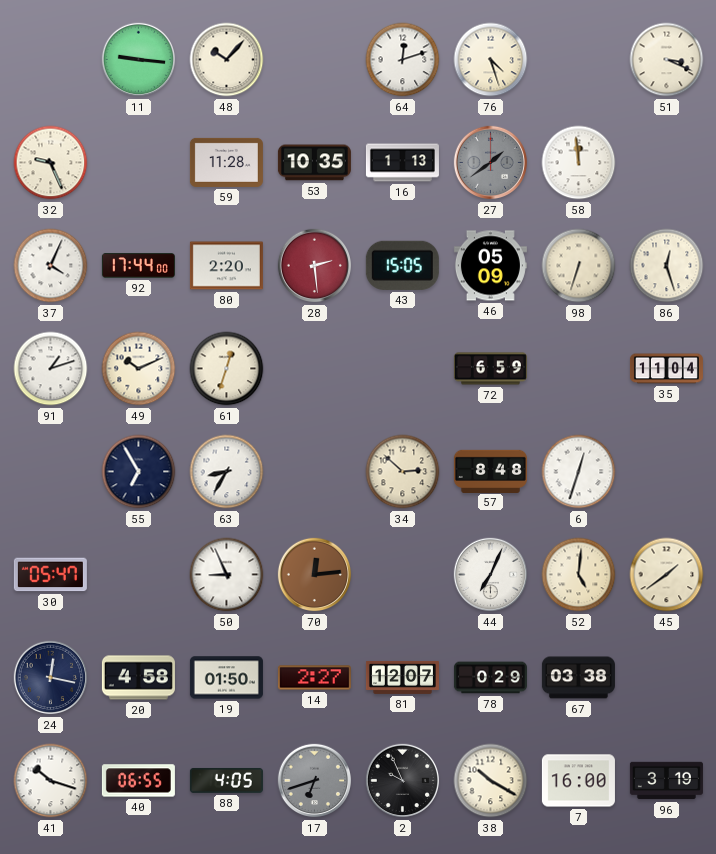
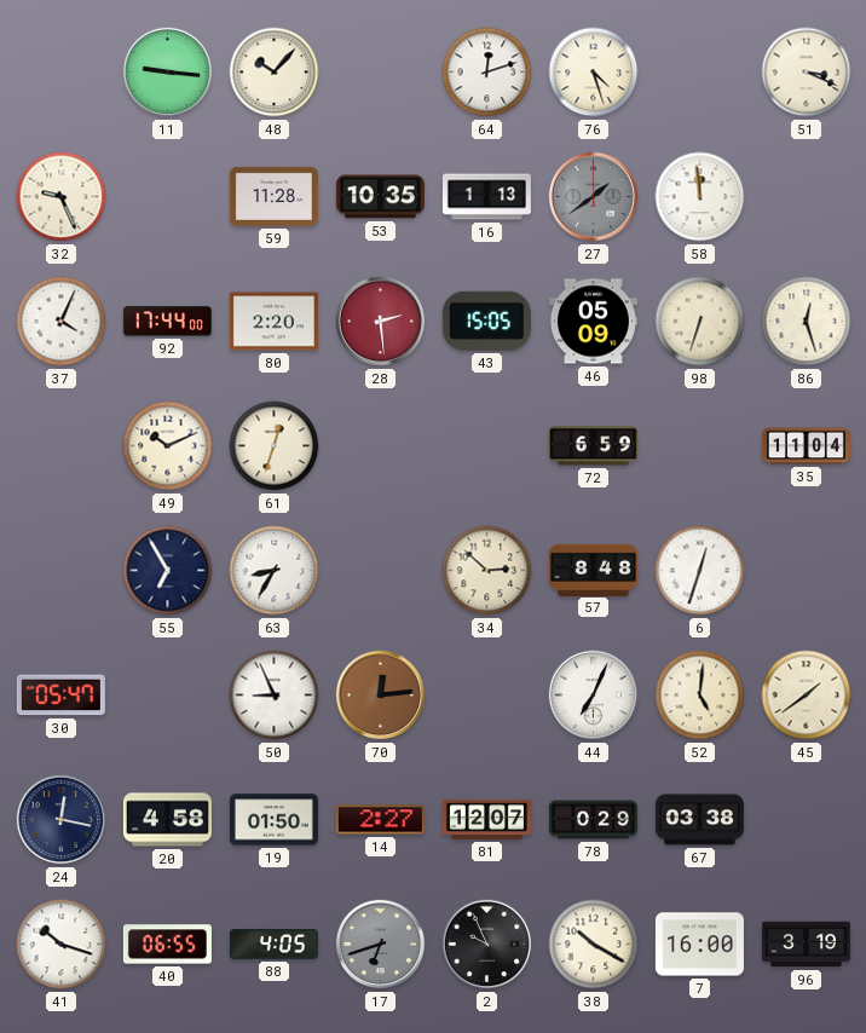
91: 1:12 -> none (51, 369)
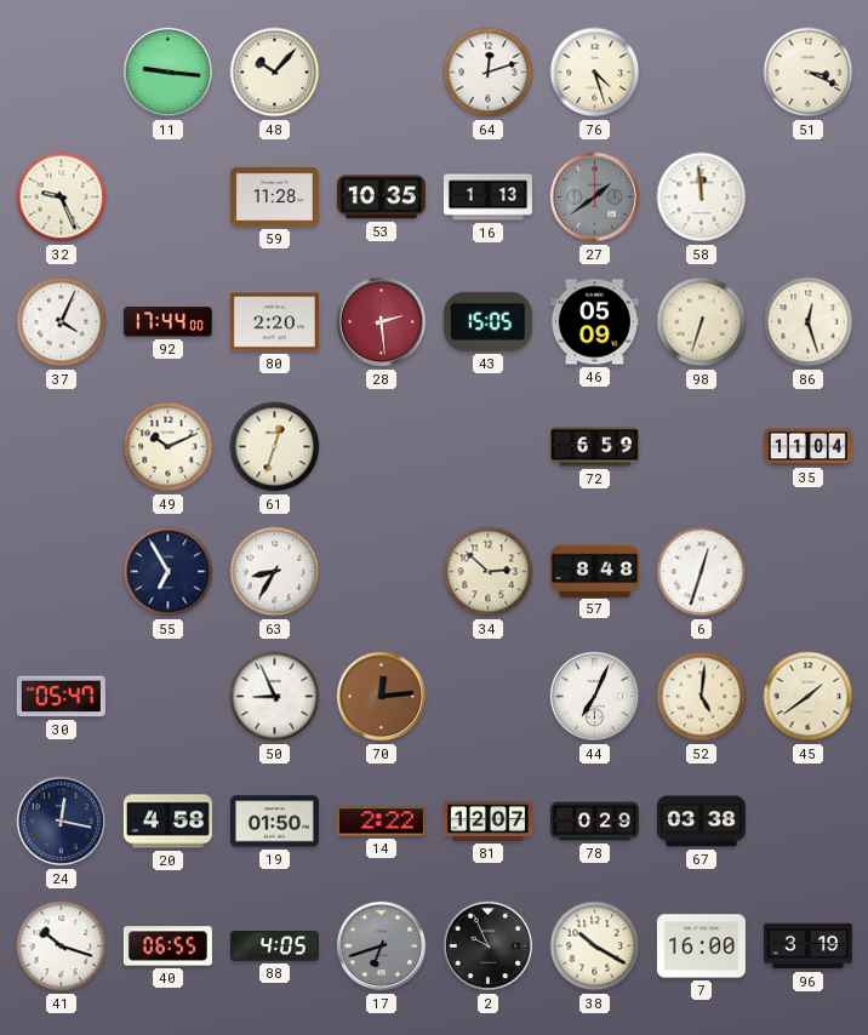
14: 2:27 -> 2:22 (381, 822)
